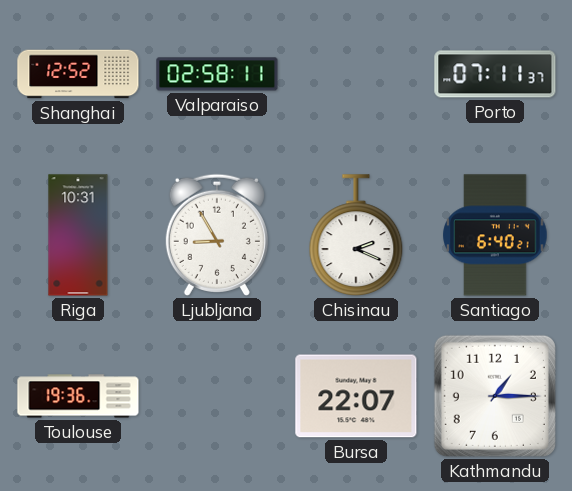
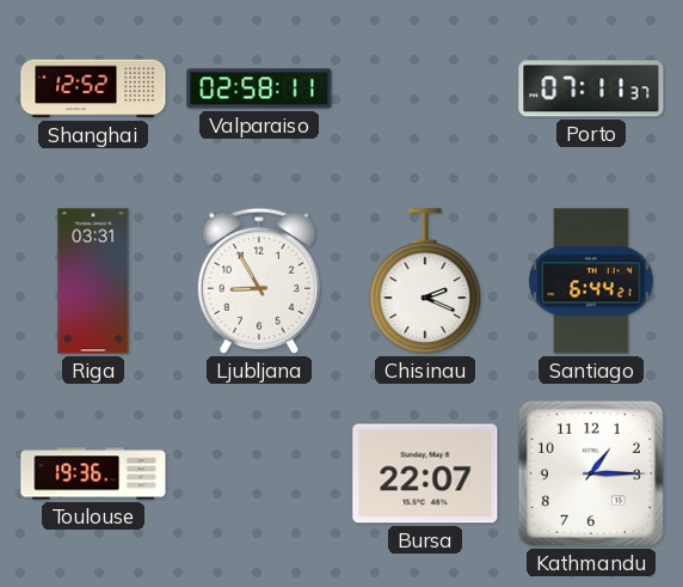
Riga: 10:31 -> 03:31 (93, 281)
Santiago: 6:40 -> 6:44 (591, 281)
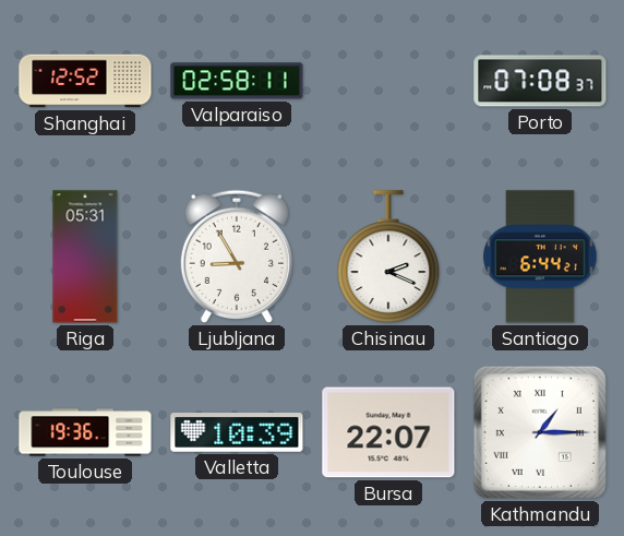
Porto: 07:11 -> 07:08 (540, 81)
Riga: 03:31 -> 05:31 (85, 257)
Valletta: none -> 10:39 (237, 433)
Kathmandu numerals: Arabic -> Roman (540, 432)
